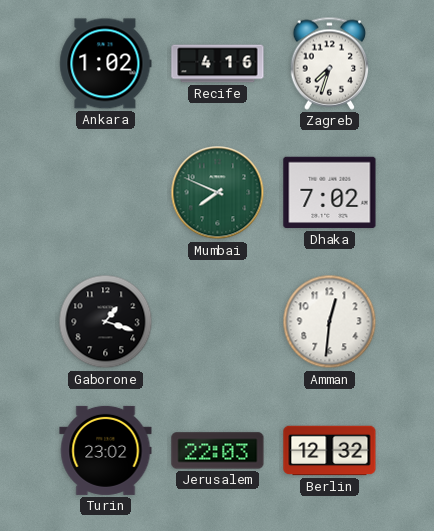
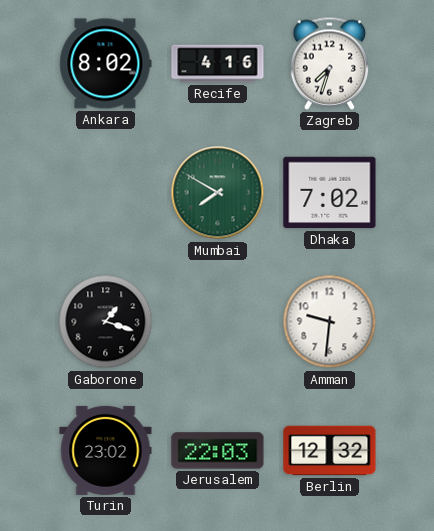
Ankara: 1:02 -> 8:02 (106, 64)
Mumbai: 7:49 -> 7:50 (218, 193)
Amman: 12:31 -> 9:31 (330, 322)
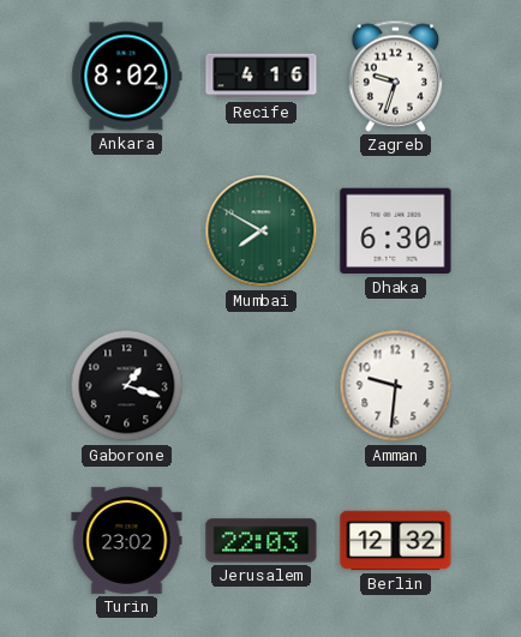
Zagreb: 7:33 -> 9:33 (396, 76)
Dhaka: 7:02 -> 6:30 (396, 232)
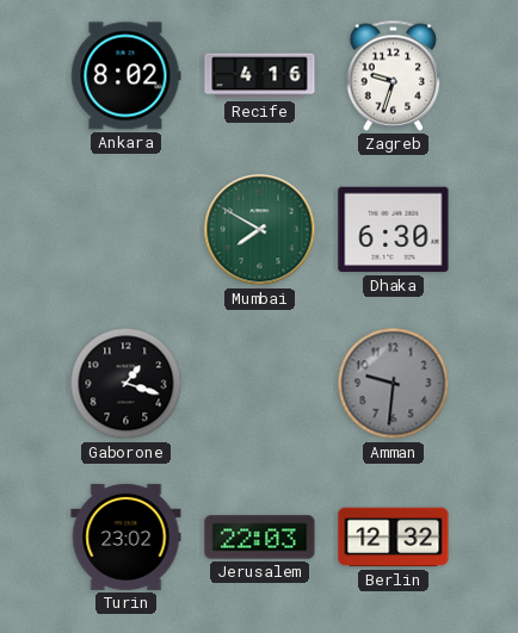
Amman dial: white -> grey (394, 384)
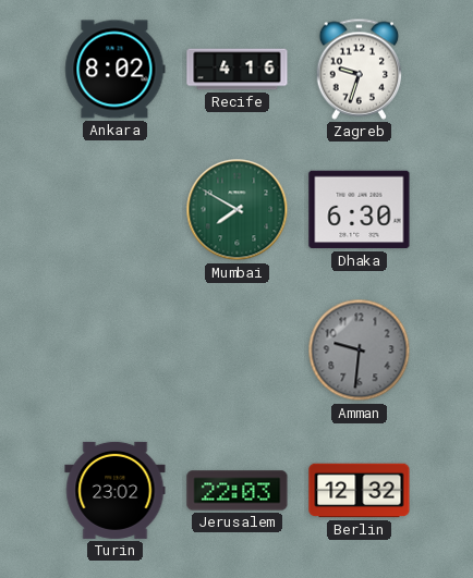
Gaborone: 1:18 -> none (127, 384)
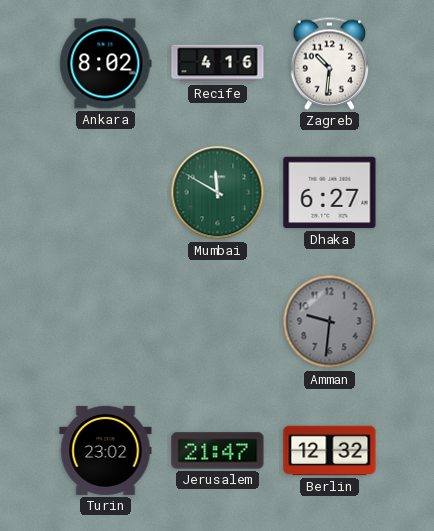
Zagreb: 9:33 -> 10:31 (330, 63)
Mumbai: 7:50 -> 11:50 (218, 193)
Dhaka: 6:30 -> 6:27 (330, 193)
Jerusalem: 22:03 -> 21:47 (218, 451)
